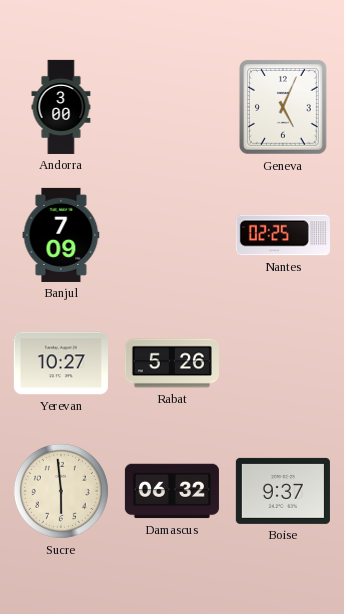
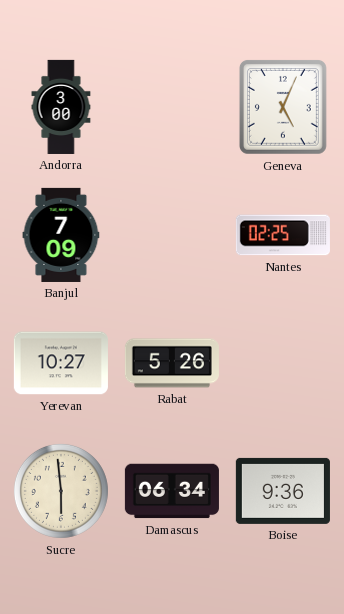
Damascus: 06:32 -> 06:34 (172, 491)
Boise: 9:37 -> 9:36 (283, 491)
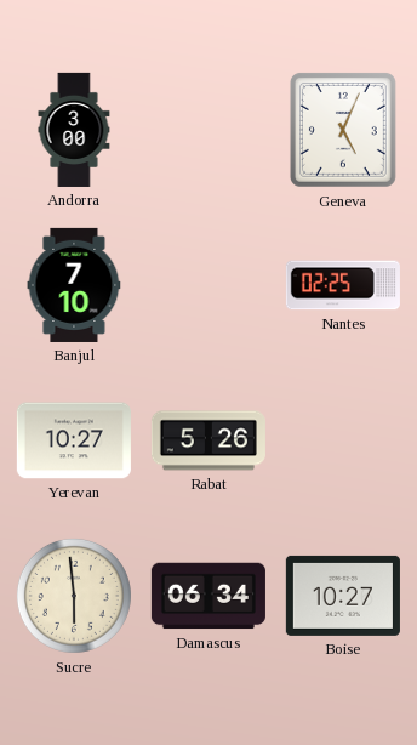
Banjul: 7:09 -> 7:10 (74, 285)
Boise: 9:36 -> 10:27 (343, 596)
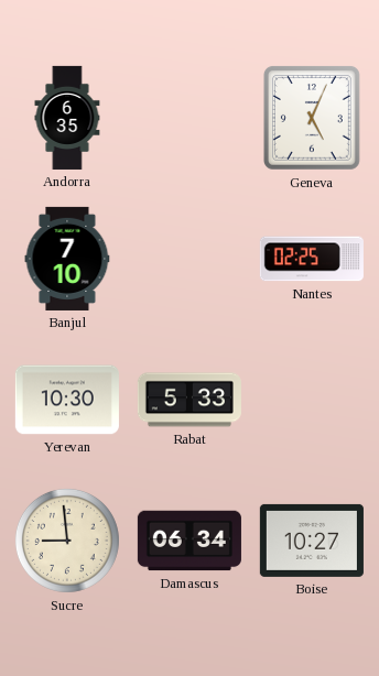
Andorra: 3:00 -> 6:35 (67, 118)
Yerevan: 10:27 -> 10:30 (67, 400)
Rabat: 5:26 -> 5:33 (189, 400)
Sucre: 5:59 -> 8:59 (67, 541)
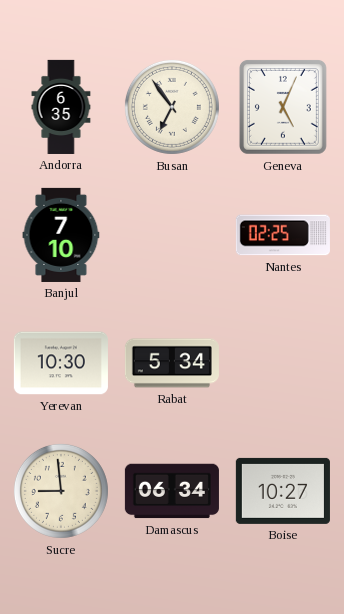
Busan: none -> 6:54 (172, 107)
Rabat: 5:33 -> 5:34 (172, 363)
